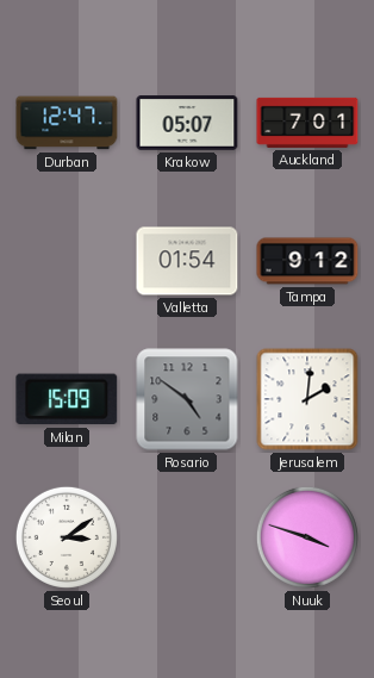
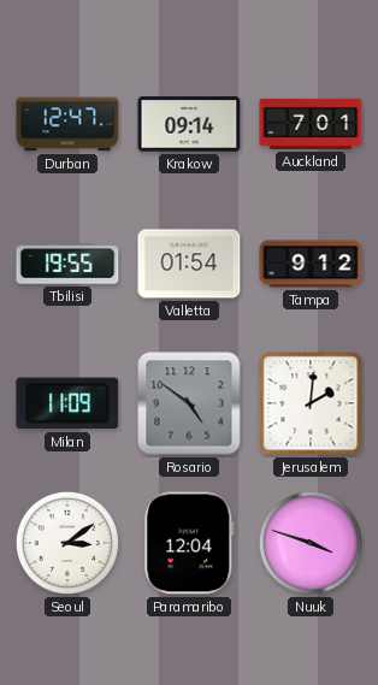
Krakow: 05:07 -> 09:14 (189, 124)
Tbilisi: none -> 19:55 (67, 264)
Milan: 15:09 -> 11:09 (67, 403)
Paramaribo: none -> 12:04 (189, 543)
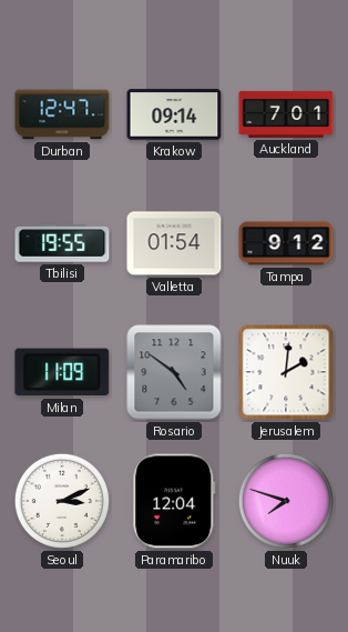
Seoul: 3:09 -> 3:11 (62, 501)
Nuuk: 3:48 -> 7:48 (286, 501)
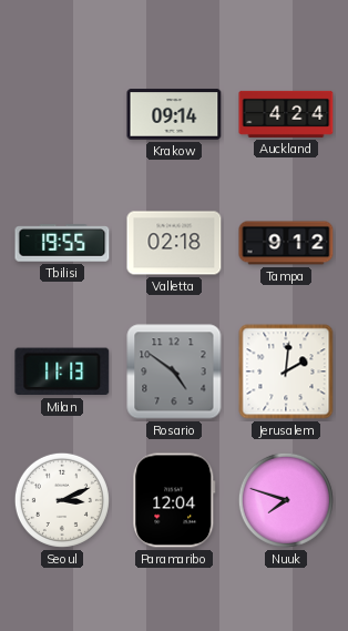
Durban: 12:47 -> none (62, 114)
Auckland: 7:01 -> 4:24 (286, 114)
Valletta: 01:54 -> 02:18 (174, 243)
Milan: 11:09 -> 11:13 (62, 372)
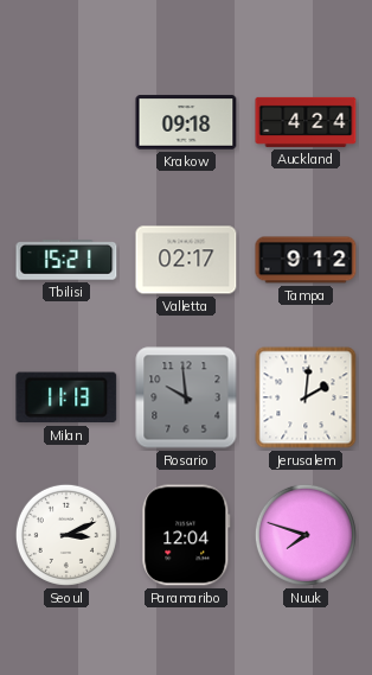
Krakow: 09:14 -> 09:18 (186, 122)
Tbilisi: 19:55 -> 15:21 (66, 260)
Valletta: 02:18 -> 02:17 (186, 260)
Rosario: 4:51 -> 9:59 (186, 397)
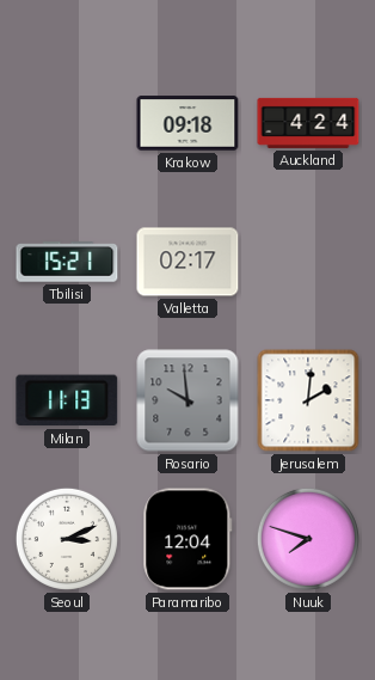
Tampa: 9:12 -> none (306, 260)
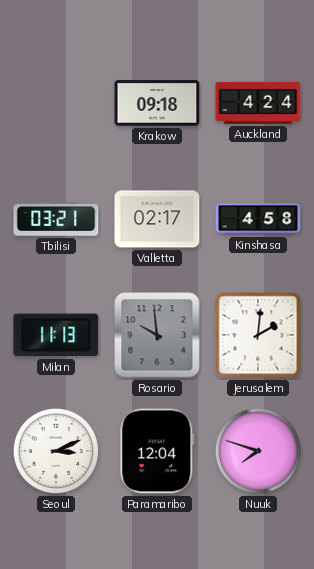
Tbilisi: 15:21 -> 03:21 (56, 219)
Kinshasa: none -> 4:58 (258, 219)
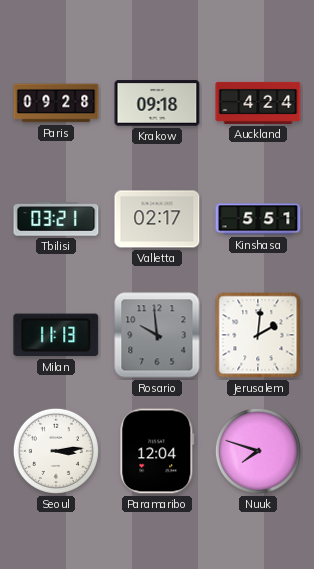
Paris: none -> 09:28 (56, 103)
Kinshasa: 4:58 -> 5:51 (258, 219)
Seoul: 3:11 -> 3:14 (56, 451)
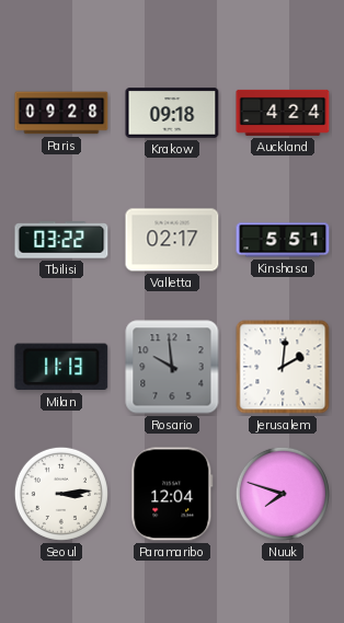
Tbilisi: 03:21 -> 03:22 (61, 240)
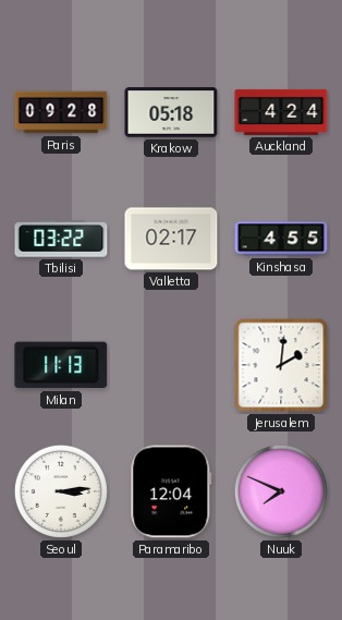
Krakow: 09:18 -> 05:18 (171, 112)
Kinshasa: 5:51 -> 4:55 (281, 239)
Rosario: 9:59 -> none (172, 367)
Nuuk: 7:48 -> 7:49 (281, 491)
